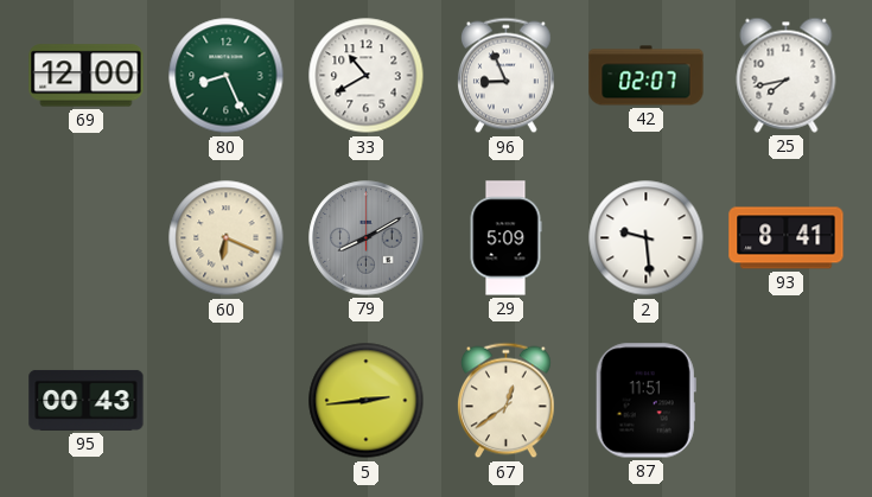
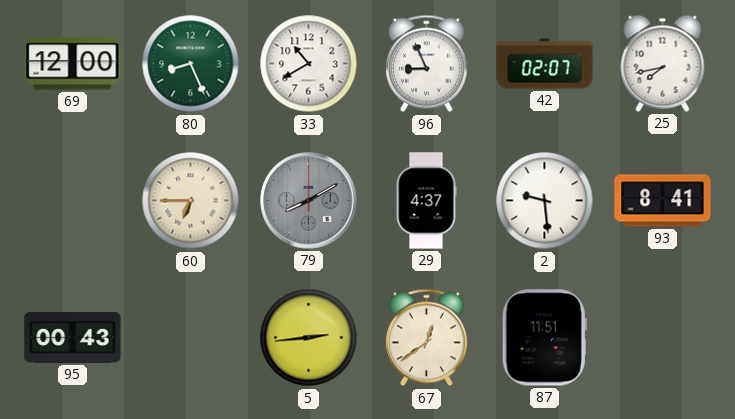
60: 6:19 -> 6:45 (191, 201)
29: 5:09 -> 4:37 (426, 201)
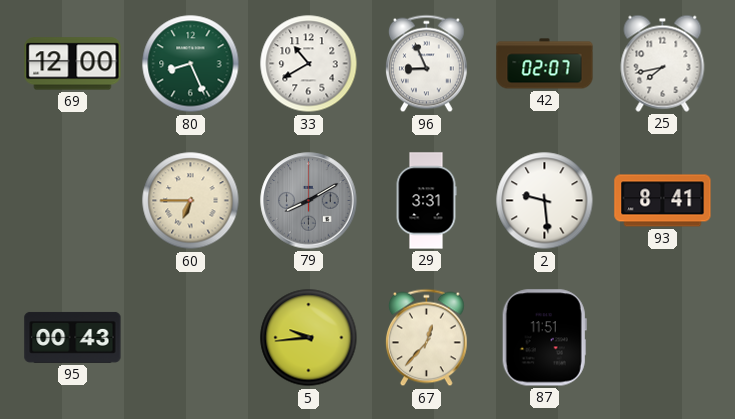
29: 4:37 -> 3:31 (426, 201)
5: 2:44 -> 9:44 (309, 338)
67: 12:39 -> 12:37 (426, 338)
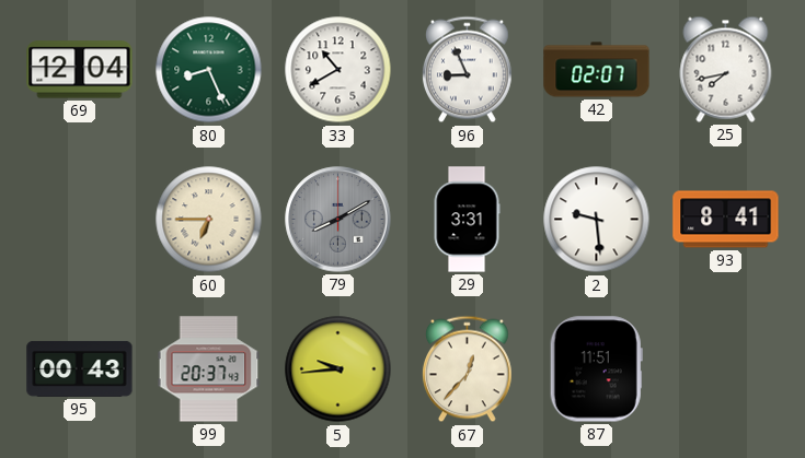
69: 12:00 -> 12:04 (80, 70)
99: none -> 20:37 (209, 369)
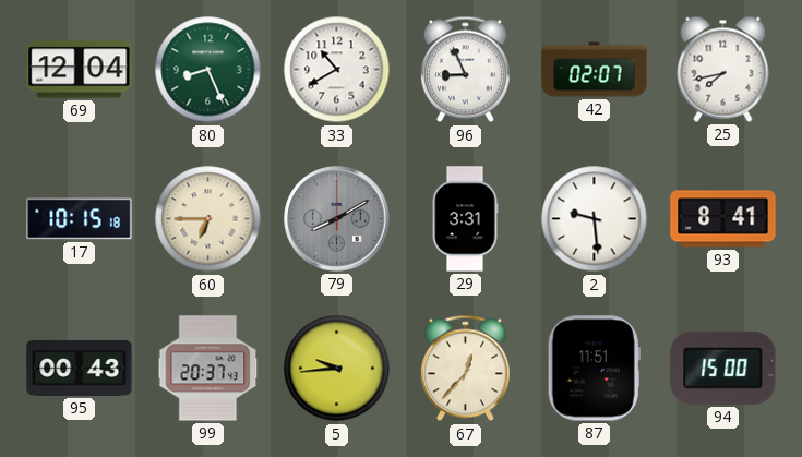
17: none -> 10:15 (80, 219)
94: none -> 15:00 (723, 368)
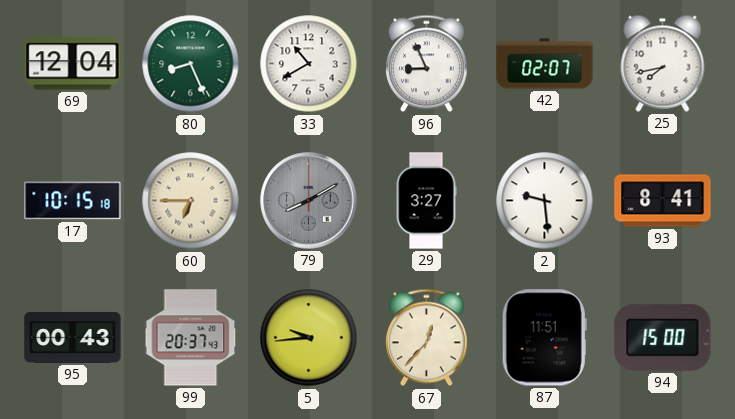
29: 3:31 -> 3:27 (426, 201)
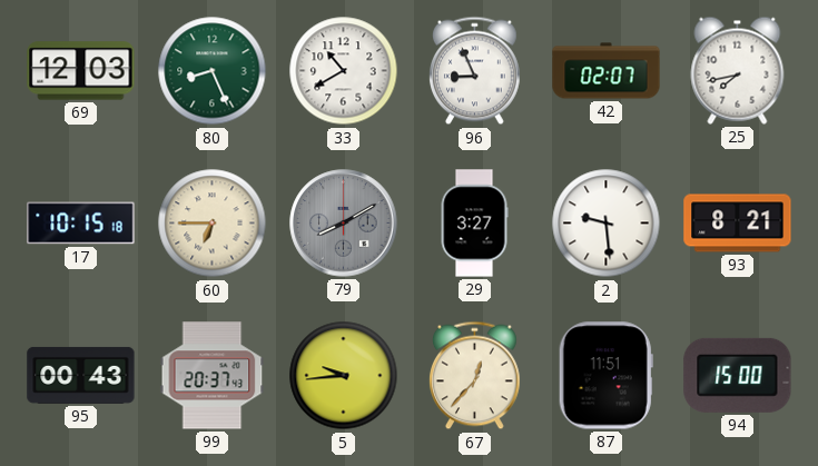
69: 12:04 -> 12:03 (81, 71)
93: 8:41 -> 8:21 (738, 224)
